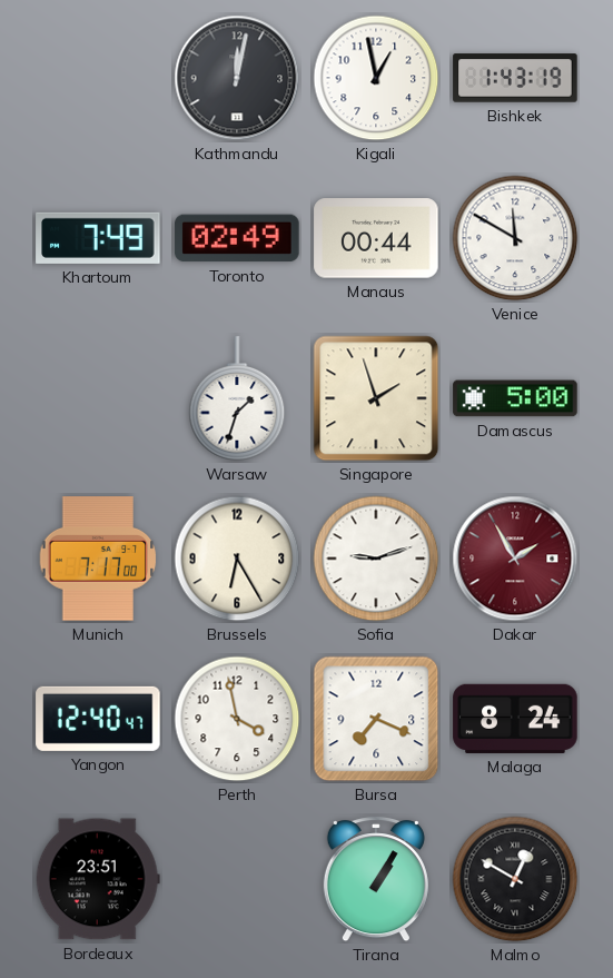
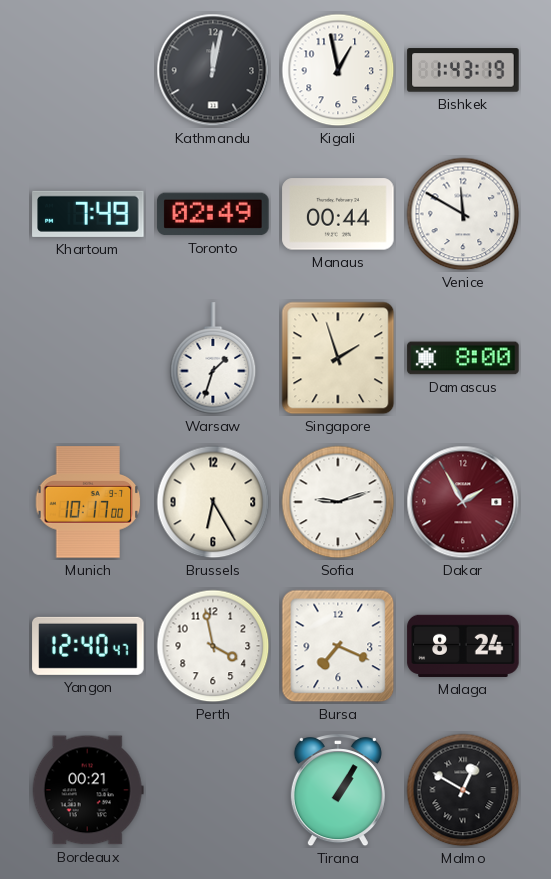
Damascus: 5:00 -> 8:00 (463, 358)
Munich: 7:17 -> 10:17 (88, 502)
Bordeaux: 23:51 -> 00:21 (88, 790)
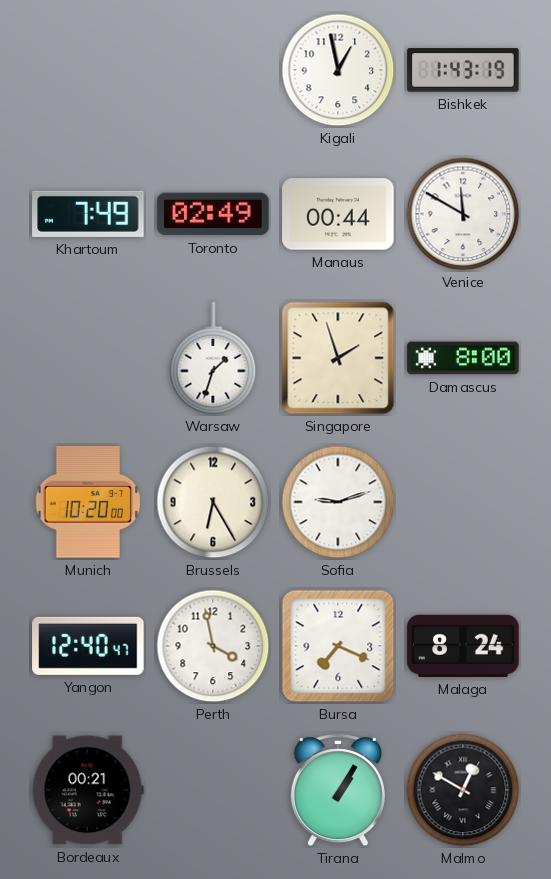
Kathmandu: 12:02 -> none (213, 70)
Munich: 10:17 -> 10:20 (88, 502)
Dakar: 1:55 -> none (463, 502)
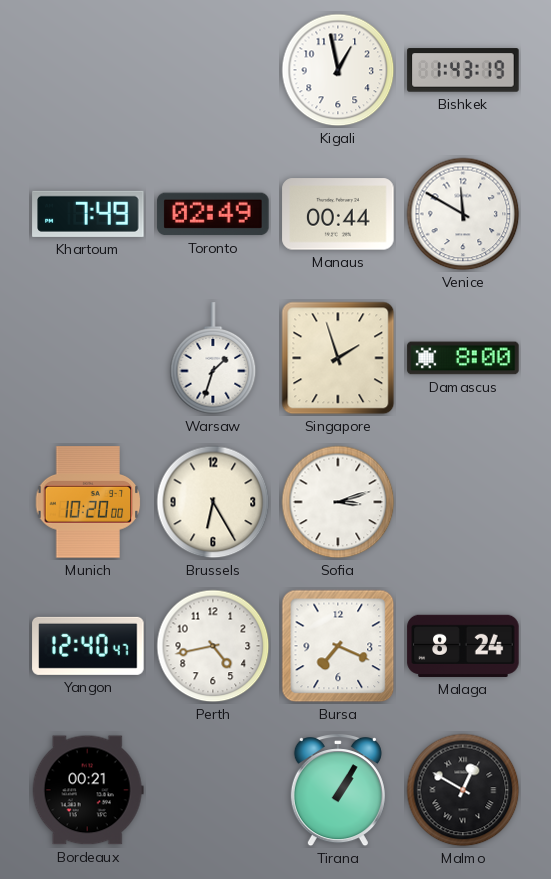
Sofia: 9:12 -> 3:12 (338, 502)
Perth: 3:58 -> 4:43 (213, 646)
